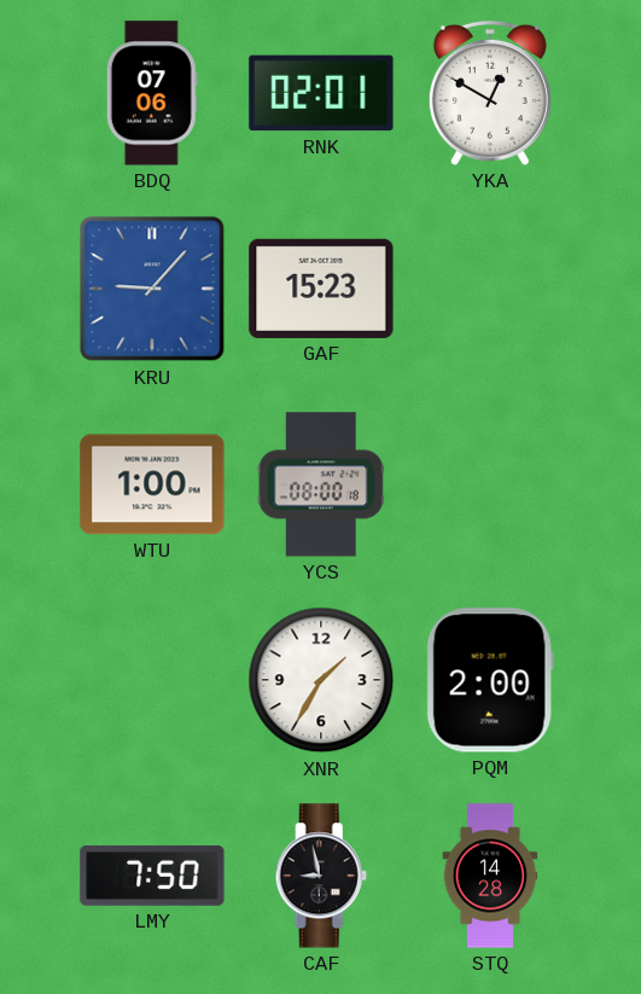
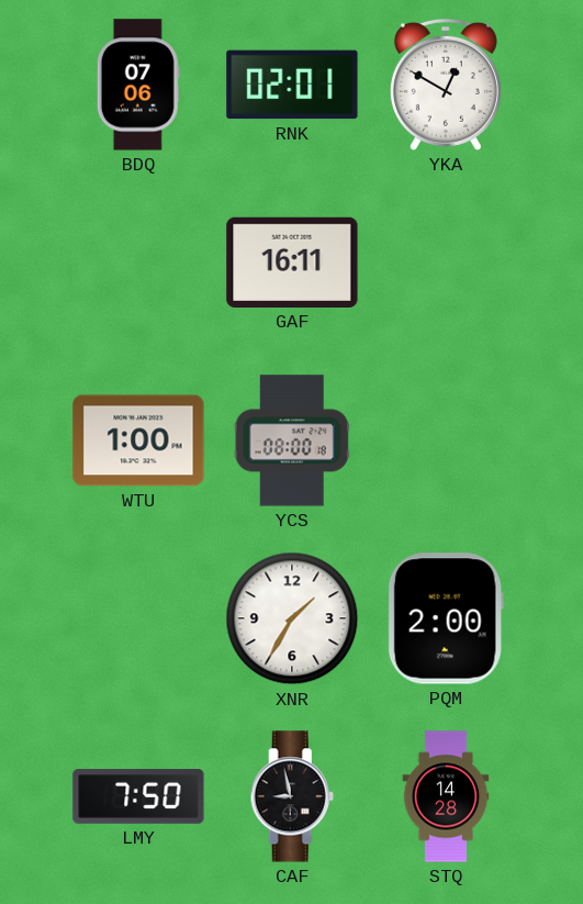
KRU: 9:07 -> none (152, 289)
GAF: 15:23 -> 16:11 (292, 263)
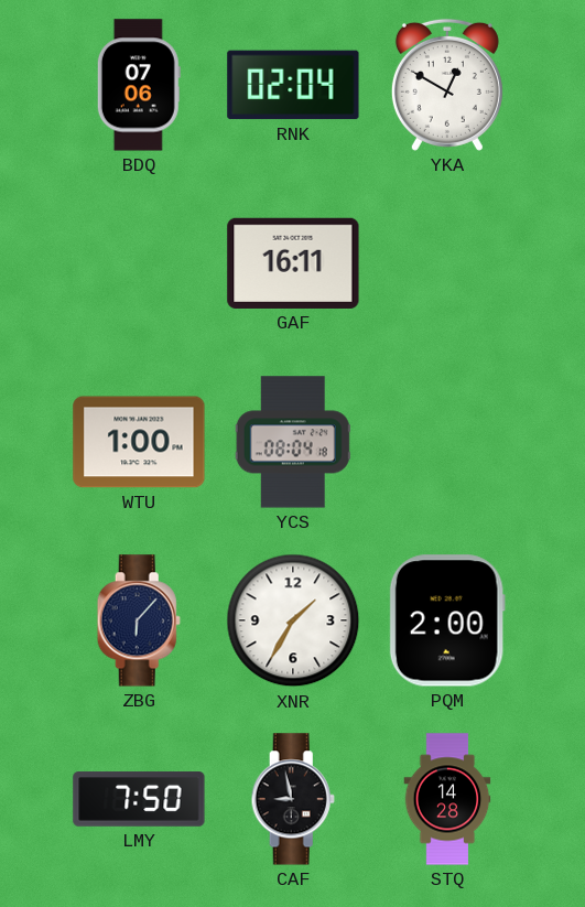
RNK: 02:01 -> 02:04 (293, 85)
YCS: 08:00 -> 08:04 (293, 442)
ZBG: none -> 6:07 (139, 620)
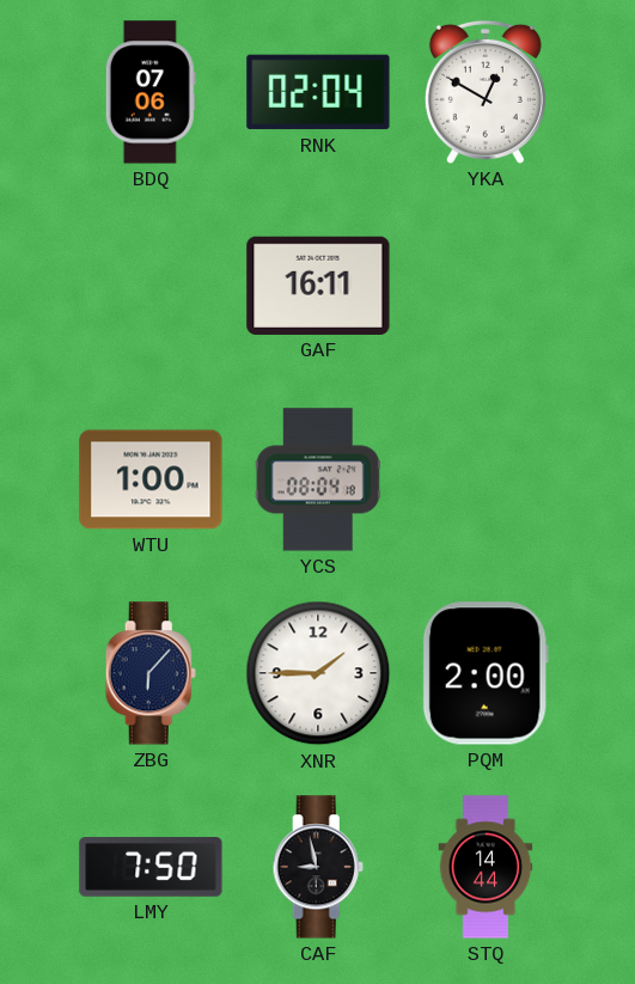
XNR: 1:35 -> 1:45 (318, 673)
STQ: 14:28 -> 14:44 (486, 867)
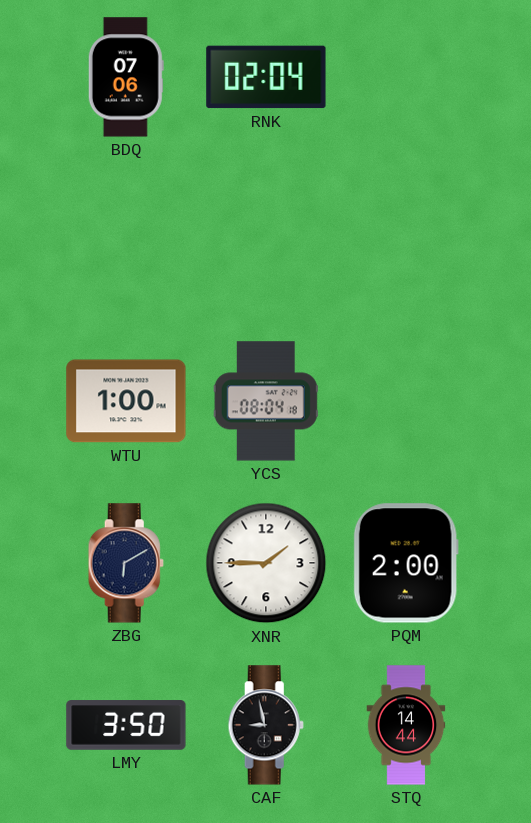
YKA: 12:50 -> none (486, 92)
GAF: 16:11 -> none (318, 286)
ZBG: 6:07 -> 6:10 (126, 563)
LMY: 7:50 -> 3:50 (126, 725)
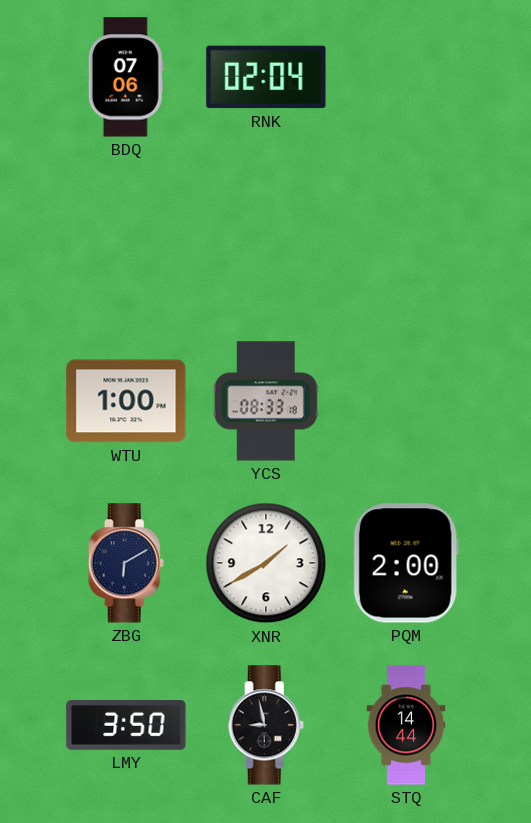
YCS: 08:04 -> 08:33 (266, 401)
XNR: 1:45 -> 1:40 (266, 563)
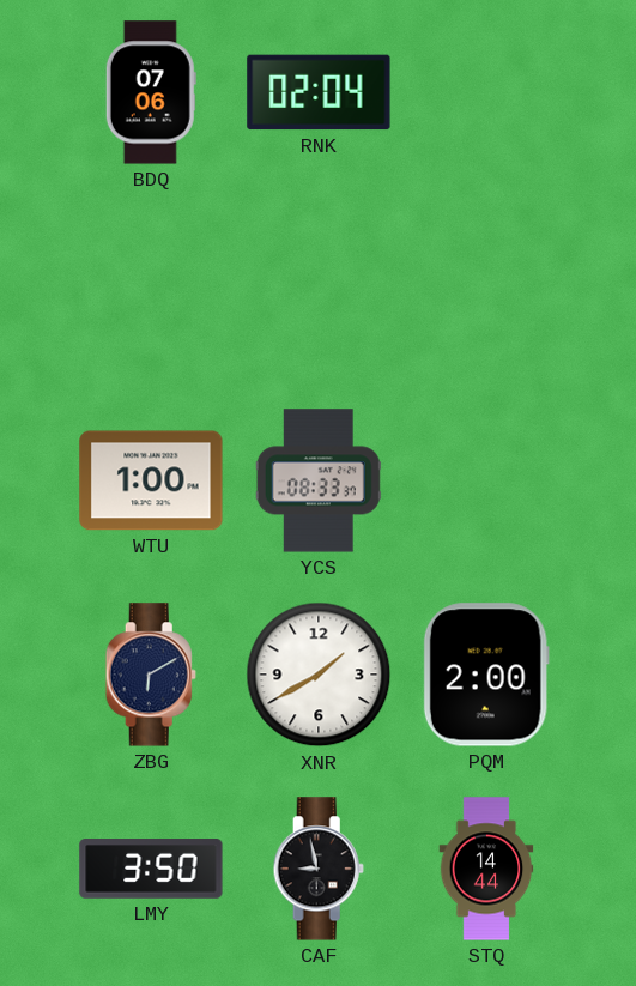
YCS: 08:33:18 -> 08:33:37 (319, 480)
